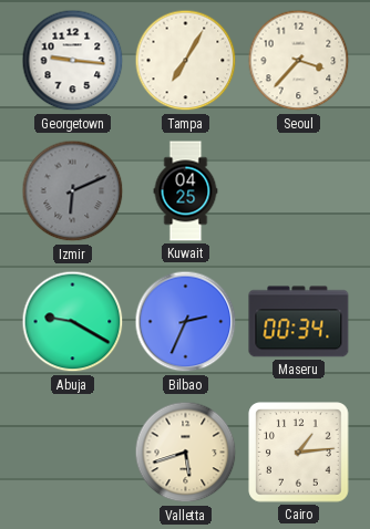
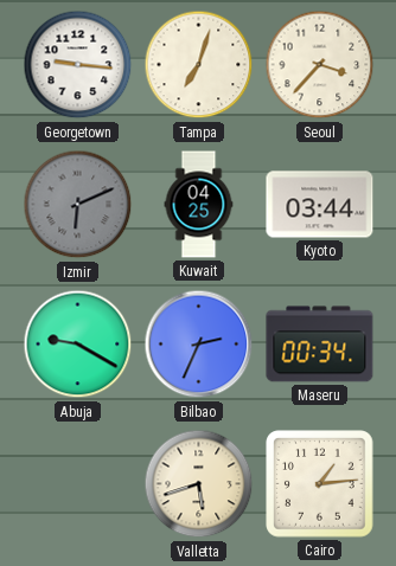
Tampa: 7:05 -> 7:03 (199, 65)
Kyoto: none -> 03:44 (320, 205)
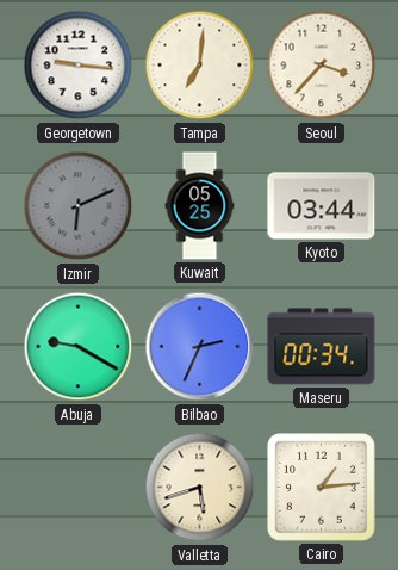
Tampa: 7:03 -> 7:01 (200, 66)
Kuwait: 04:25 -> 05:25 (200, 206)
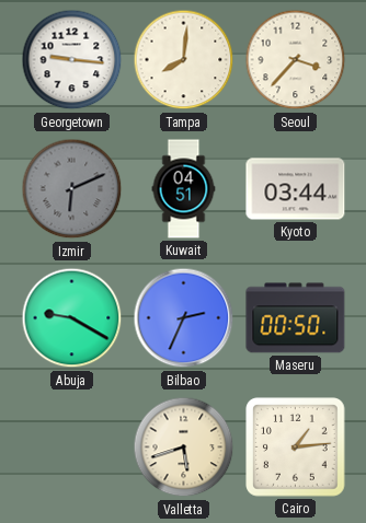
Tampa: 7:01 -> 8:01 (184, 60)
Kuwait: 05:25 -> 04:51 (184, 189)
Maseru: 00:34 -> 00:50 (296, 318)
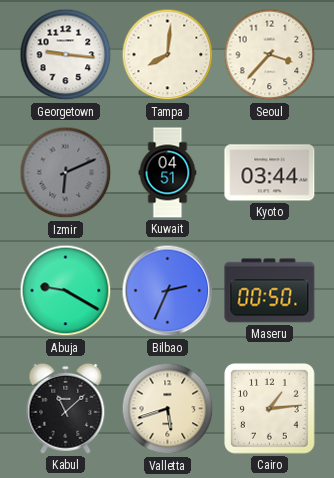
Kabul: none -> 11:08 (66, 408)
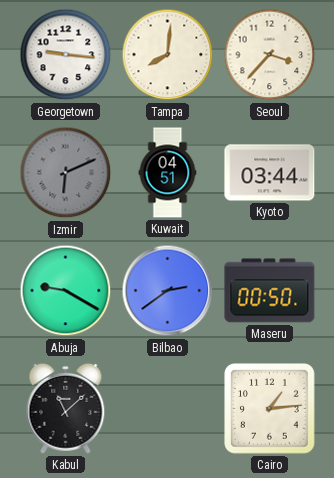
Bilbao: 2:34 -> 2:39 (168, 291)
Valletta: 5:42 -> none (168, 409)
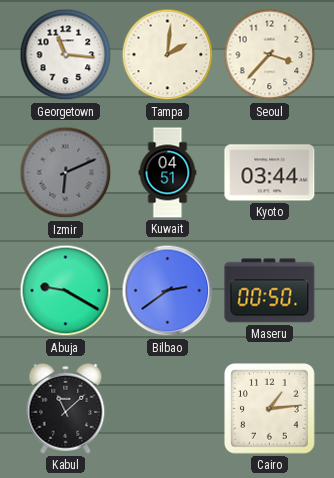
Georgetown: 9:16 -> 11:16 (66, 55)
Tampa: 8:01 -> 2:01 (168, 55)
